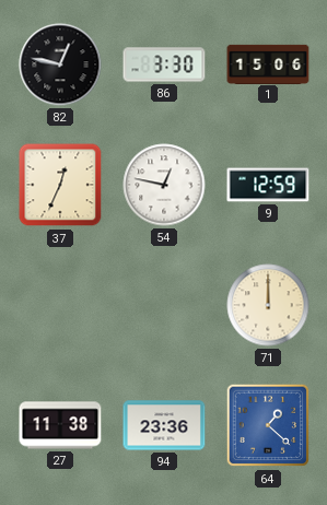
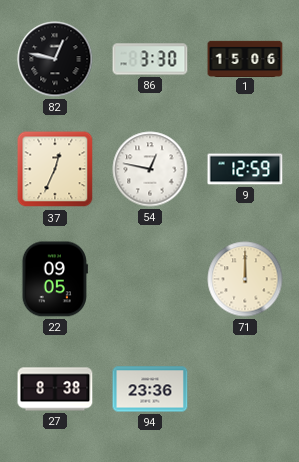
22: none -> 09:05 (55, 279)
27: 11:38 -> 8:38 (55, 389)
64: 1:22 -> none (268, 425)
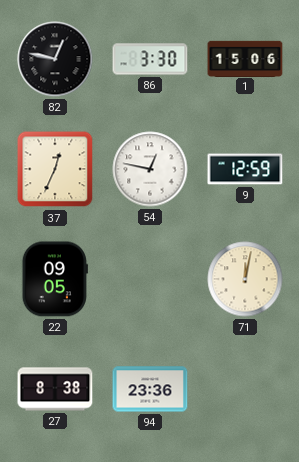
71: 12:00 -> 12:02 (245, 279)
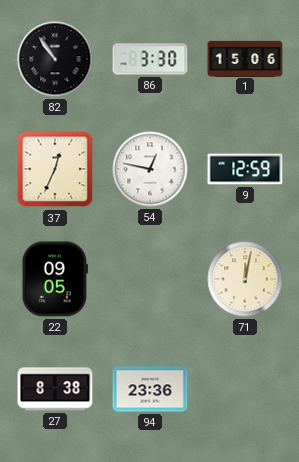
82: 12:47 -> 10:54 (55, 59)
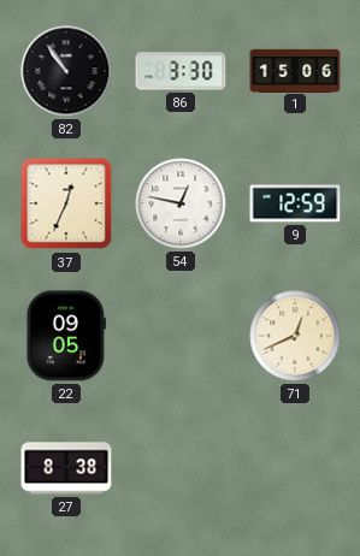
71: 12:02 -> 12:41 (295, 336)
94: 23:36 -> none (150, 389)
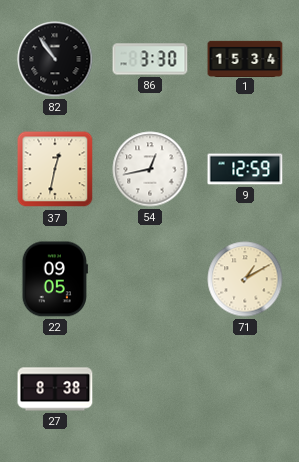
1: 15:06 -> 15:34 (245, 58)
37: 12:34 -> 12:32 (55, 169)
54: 12:47 -> 12:43 (150, 169)
71: 12:41 -> 1:10 (245, 279)
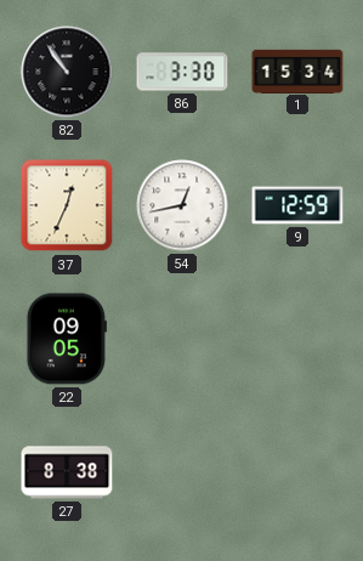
37: 12:32 -> 12:34 (67, 205)
71: 1:10 -> none (245, 279)
